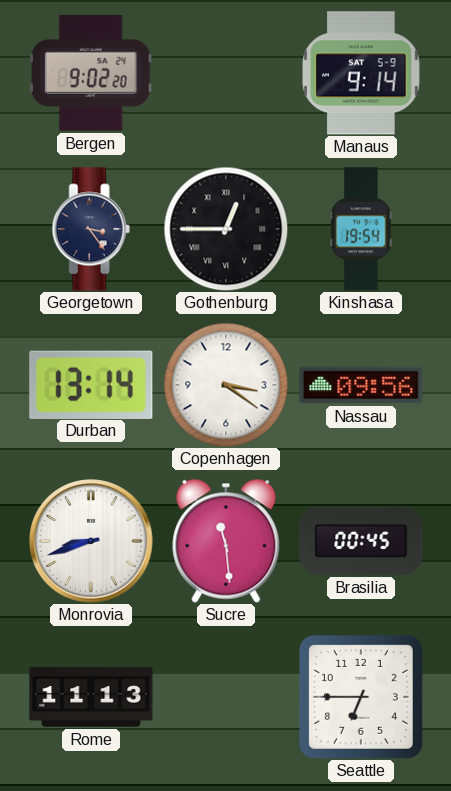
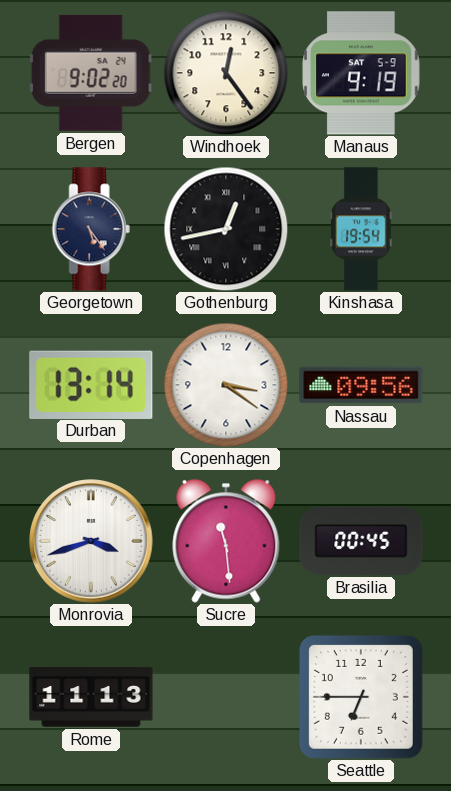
Windhoek: none -> 12:24 (226, 73)
Manaus: 9:14 -> 9:19 (361, 73)
Georgetown: 3:24 -> 5:24 (91, 229)
Gothenburg: 12:45 -> 12:43 (226, 229)
Monrovia: 8:42 -> 3:42 (91, 541)
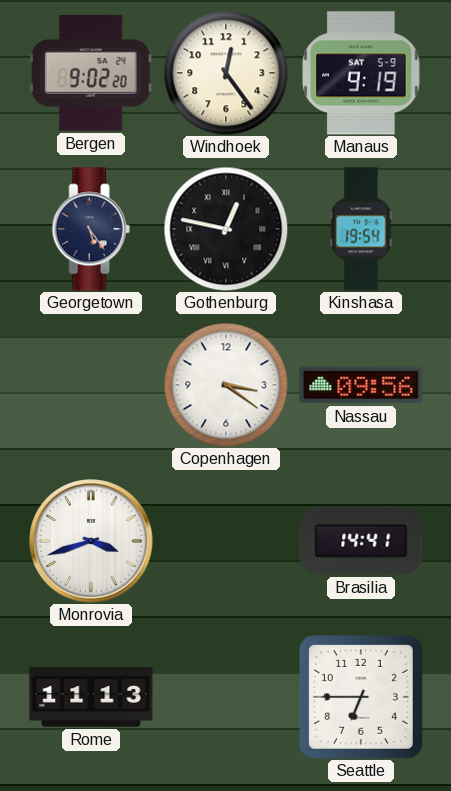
Gothenburg: 12:43 -> 12:47 (226, 229)
Durban: 13:14 -> none (91, 384)
Sucre: 11:29 -> none (226, 541)
Brasilia: 00:45 -> 14:41 (361, 541)
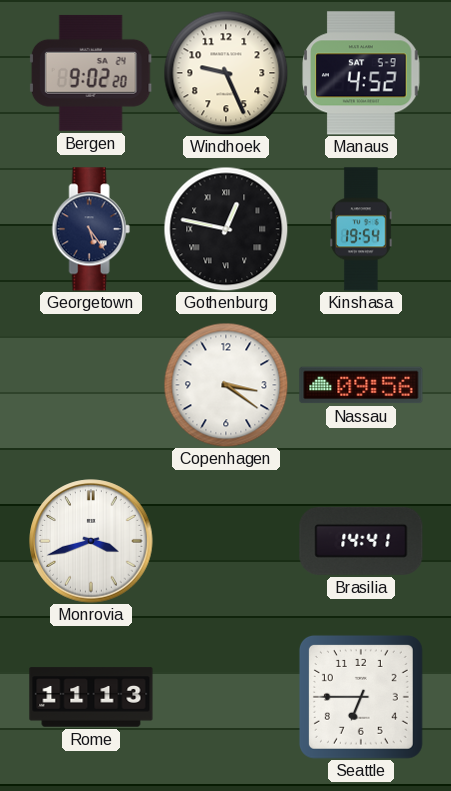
Windhoek: 12:24 -> 9:26 (226, 73)
Manaus: 9:19 -> 4:52 (361, 73)
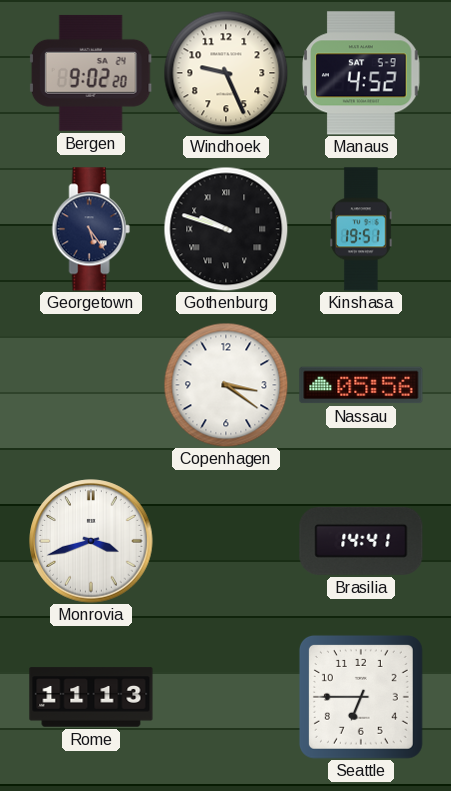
Gothenburg: 12:47 -> 9:48 (226, 229)
Kinshasa: 19:54 -> 19:51 (362, 229)
Nassau: 09:56 -> 05:56 (361, 385)
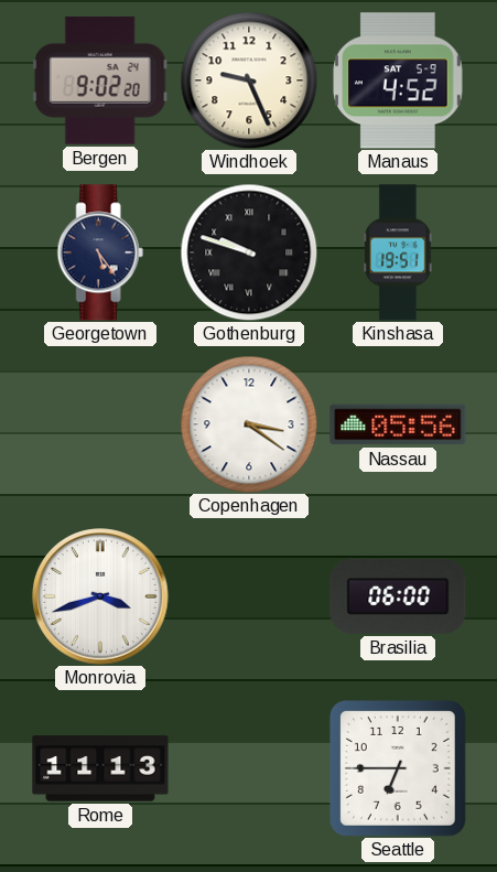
Brasilia: 14:41 -> 06:00 (398, 596)
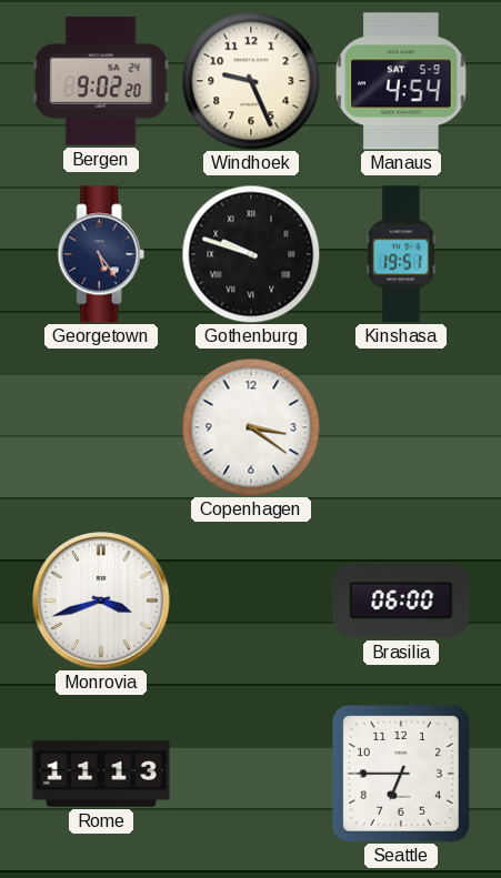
Manaus: 4:52 -> 4:54 (401, 81)
Nassau: 05:56 -> none (398, 424)
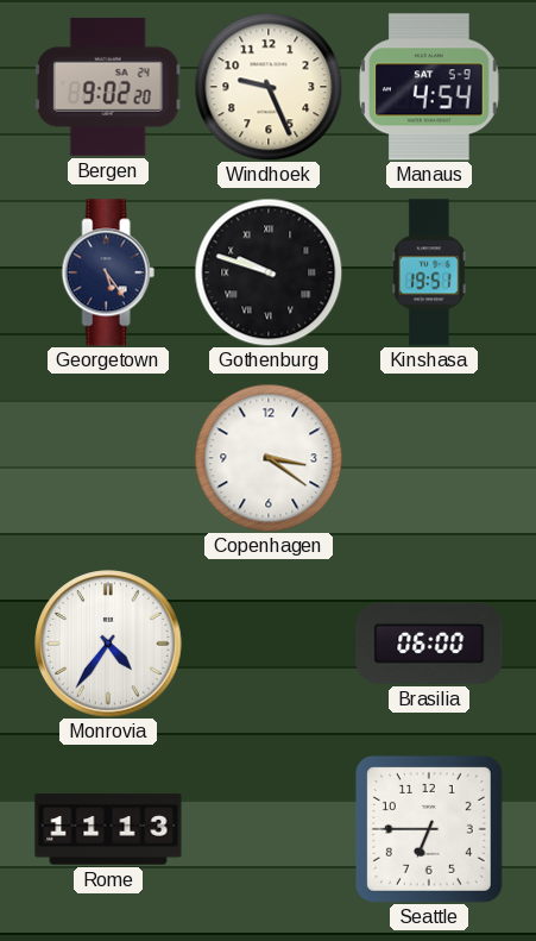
Monrovia: 3:42 -> 4:36 (108, 644)
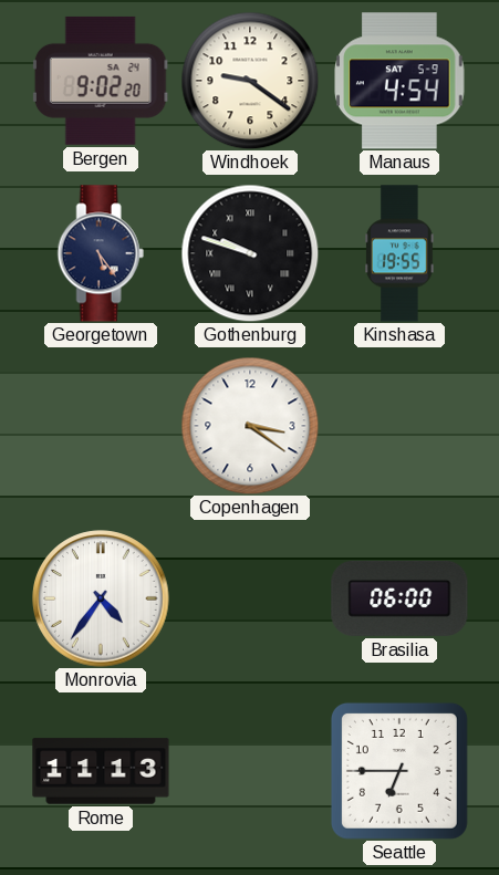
Windhoek: 9:26 -> 9:21 (250, 81)
Kinshasa: 19:51 -> 19:55 (401, 253)
